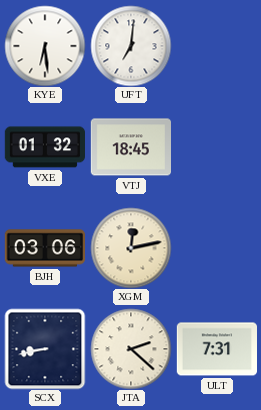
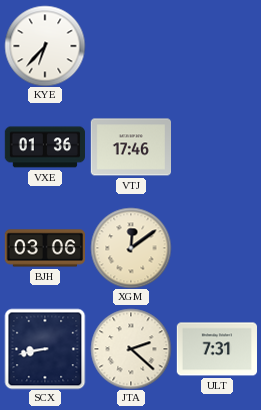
KYE: 6:29 -> 6:37 (45, 46)
UFT: 7:01 -> none (131, 46)
VXE: 01:32 -> 01:36 (44, 147)
VTJ: 18:45 -> 17:46 (130, 147)
XGM: 12:13 -> 12:09 (131, 248)
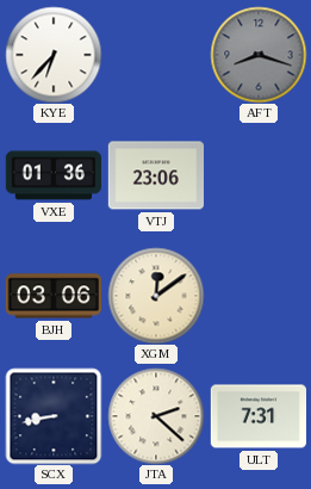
AFT: none -> 8:18 (259, 55)
VTJ: 17:46 -> 23:06 (155, 175)
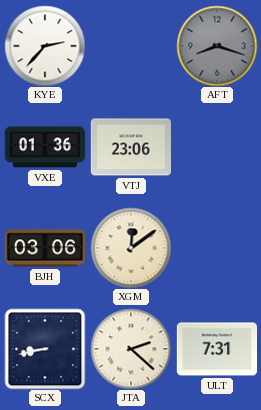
KYE: 6:37 -> 2:37 (45, 46)
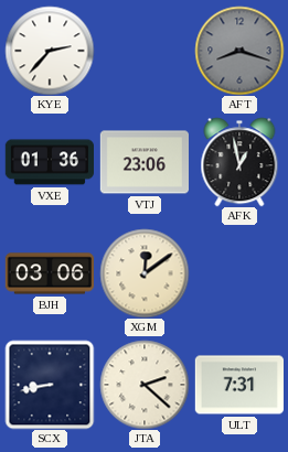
AFK: none -> 12:58 (239, 162)
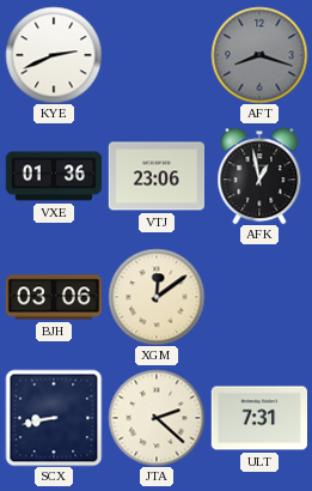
KYE: 2:37 -> 2:41 (54, 55)
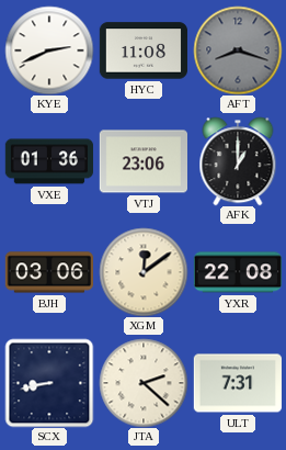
HYC: none -> 11:08 (142, 50)
AFK: 12:58 -> 1:00 (238, 161)
YXR: none -> 22:08 (237, 272)
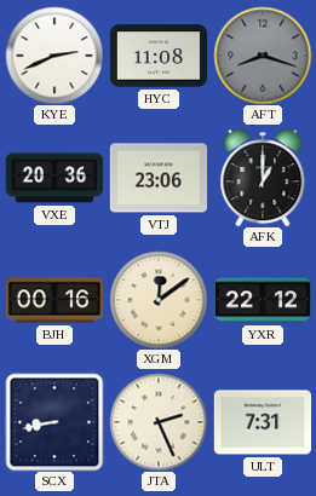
VXE: 01:36 -> 20:36 (53, 178)
BJH: 03:06 -> 00:16 (53, 300)
YXR: 22:08 -> 22:12 (262, 300)
JTA: 2:22 -> 2:26 (159, 422)
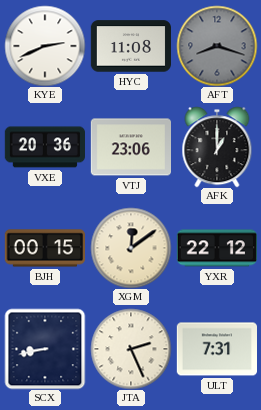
BJH: 00:16 -> 00:15 (44, 248)
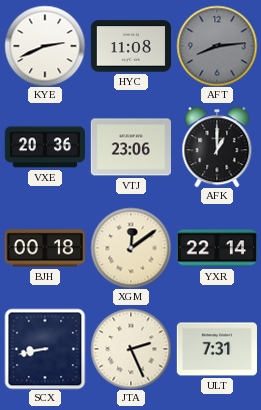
AFT: 8:18 -> 8:14 (217, 46)
BJH: 00:15 -> 00:18 (44, 248)
YXR: 22:12 -> 22:14 (216, 248)
